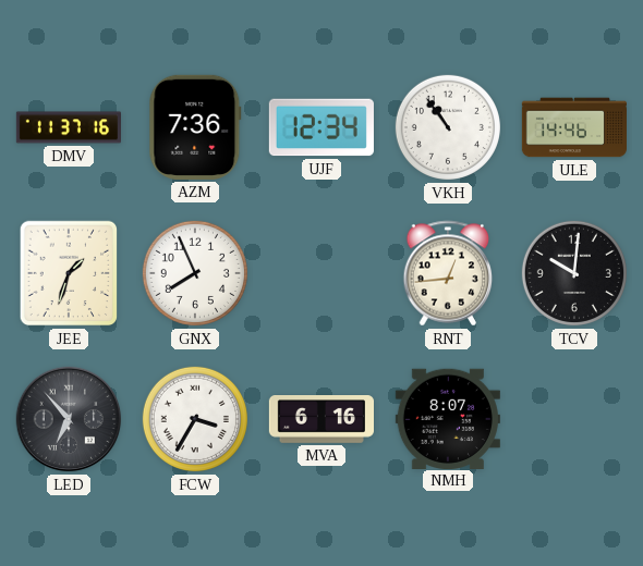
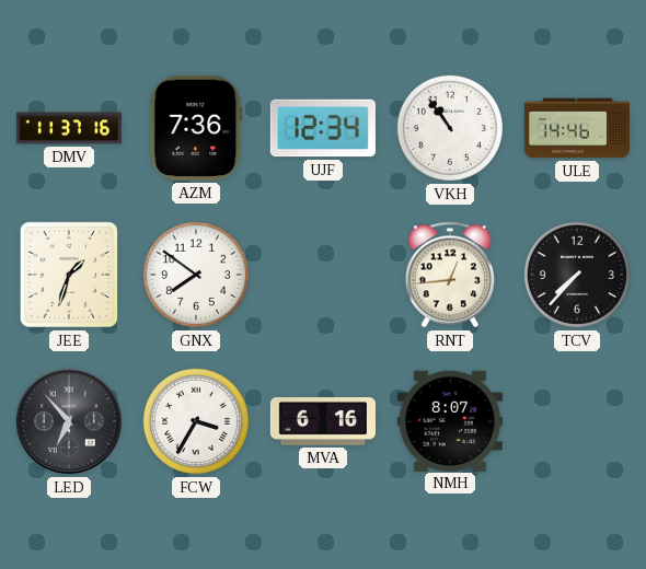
GNX: 7:56 -> 7:51 (196, 275)
TCV: 10:01 -> 7:37 (577, 275)
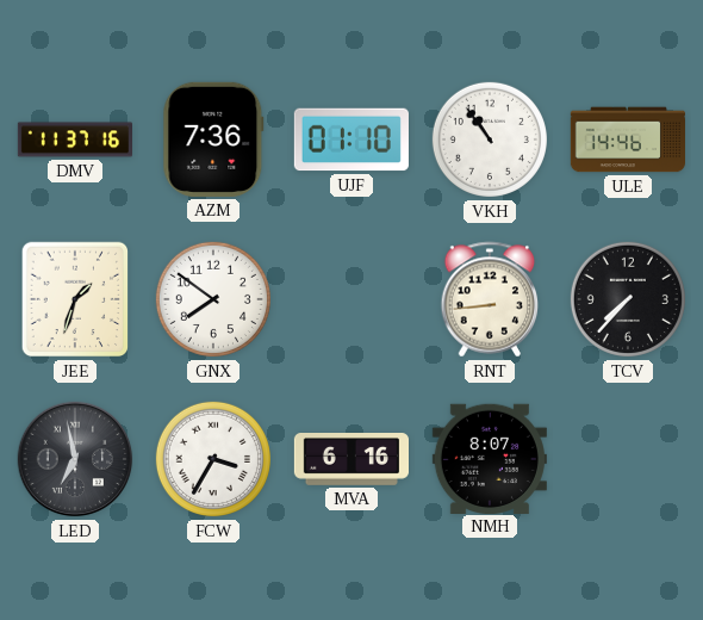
UJF: 12:34 -> 01:10 (351, 139)
RNT: 12:44 -> 8:44 (490, 299)
LED: 6:53 -> 6:58 (75, 459)
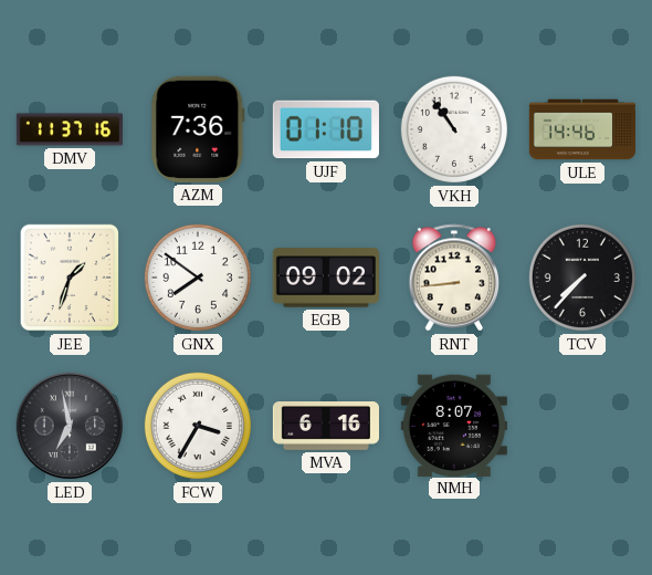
EGB: none -> 09:02 (326, 278)
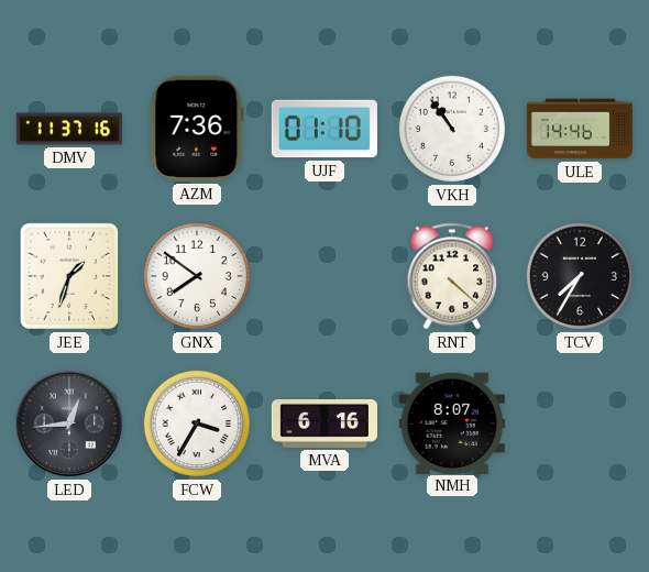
EGB: 09:02 -> none (326, 278)
RNT: 8:44 -> 4:22 (452, 276)
TCV: 7:37 -> 7:35 (580, 276)
LED: 6:58 -> 12:44 (69, 424)
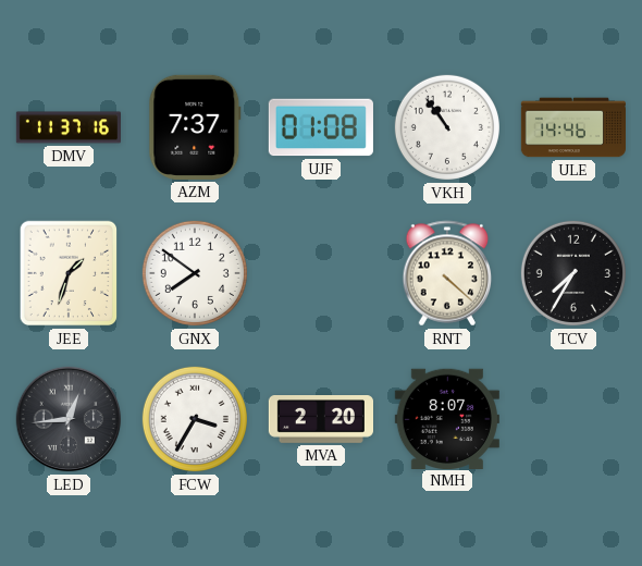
AZM: 7:36 -> 7:37 (195, 127)
UJF: 01:10 -> 01:08 (321, 127)
MVA: 6:16 -> 2:20 (320, 420)
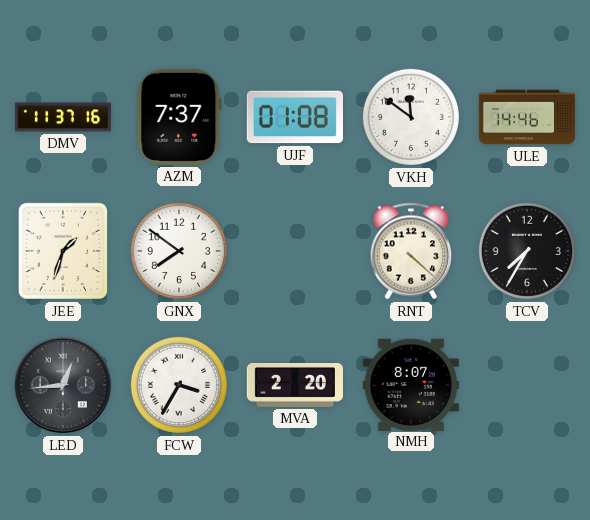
VKH: 10:54 -> 11:51 (411, 117)
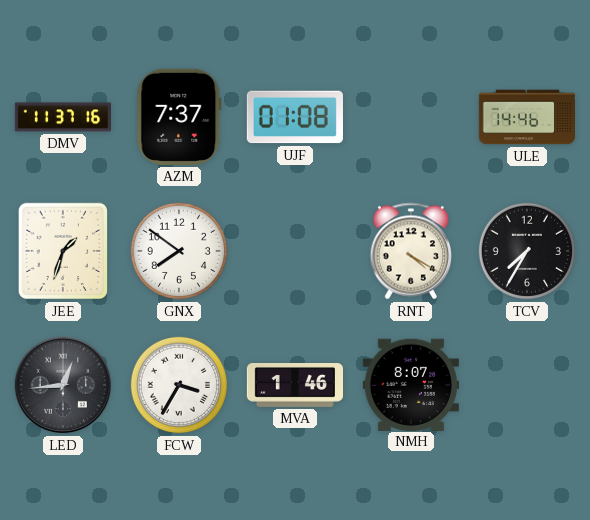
VKH: 11:51 -> none (411, 117)
RNT: 4:22 -> 4:20 (411, 251)
MVA: 2:20 -> 1:46 (294, 386)
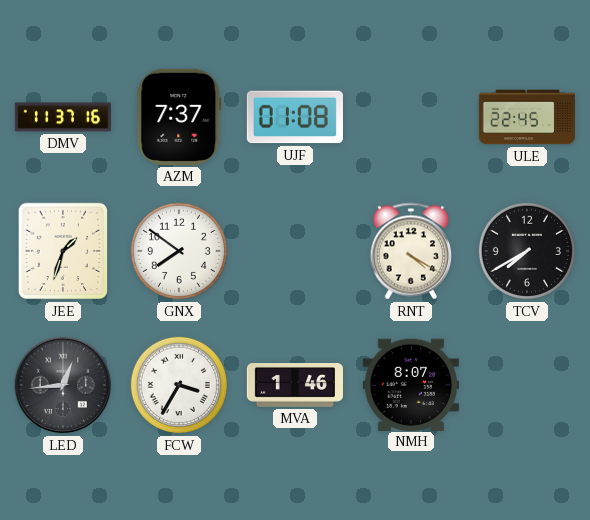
ULE: 14:46 -> 22:45 (526, 117)
TCV: 7:35 -> 7:40 (527, 251)
